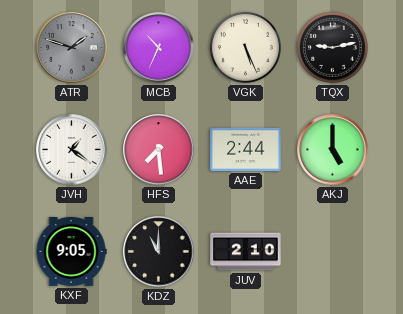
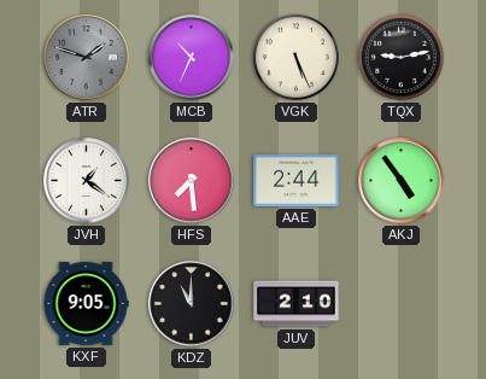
AKJ: 5:00 -> 4:54 (402, 181)
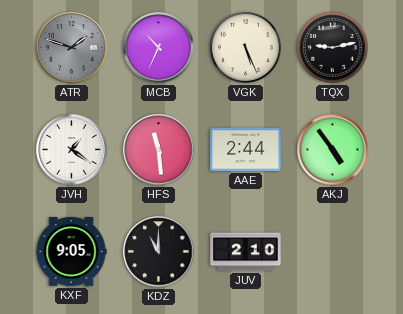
HFS: 7:29 -> 11:29 (159, 150)
